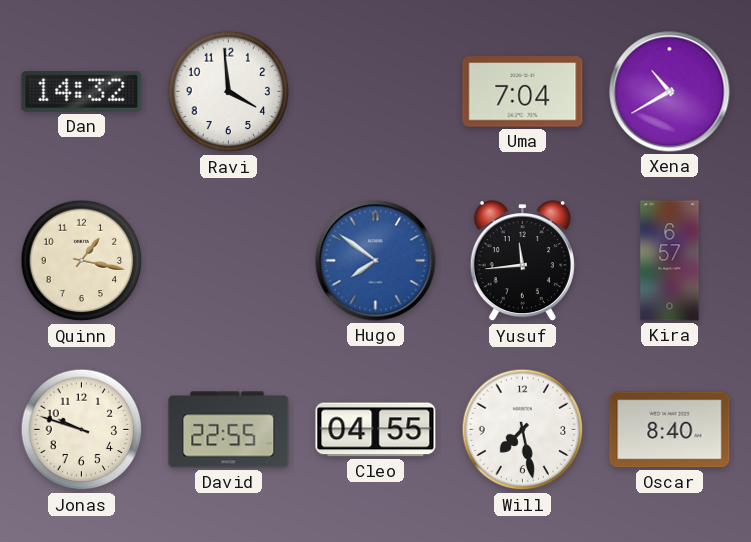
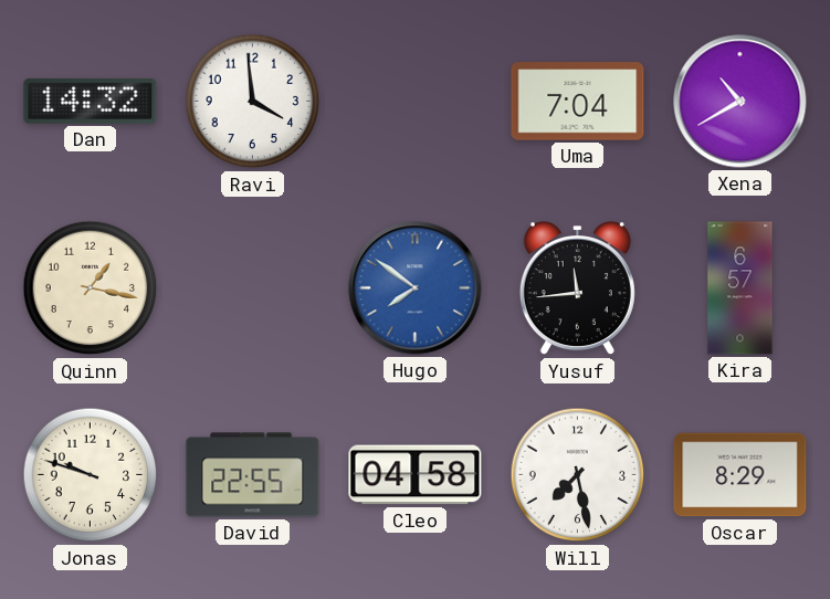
Cleo: 04:55 -> 04:58 (416, 475)
Oscar: 8:40 -> 8:29 (740, 475)
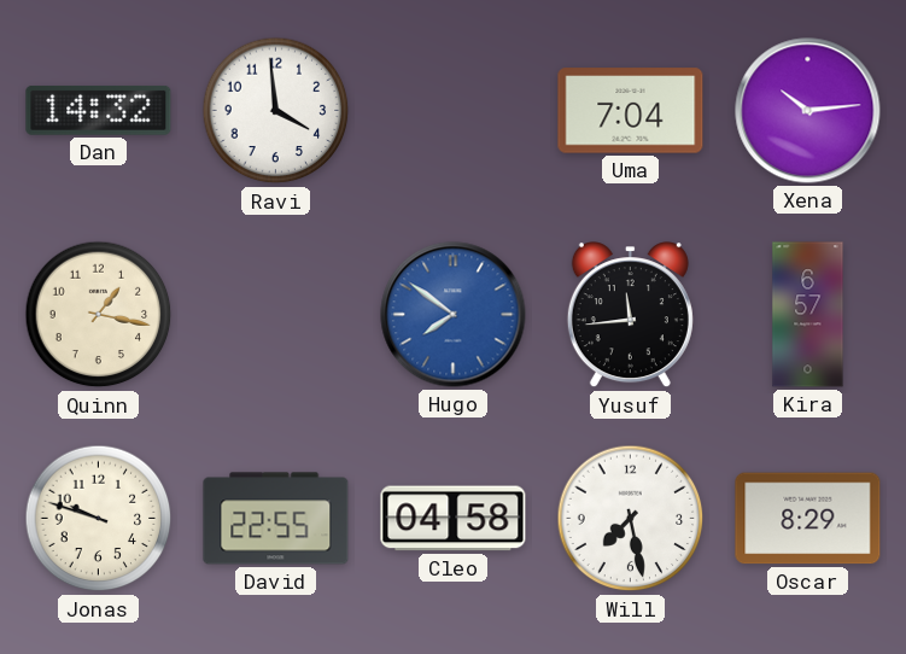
Xena: 10:40 -> 10:14 (808, 111)
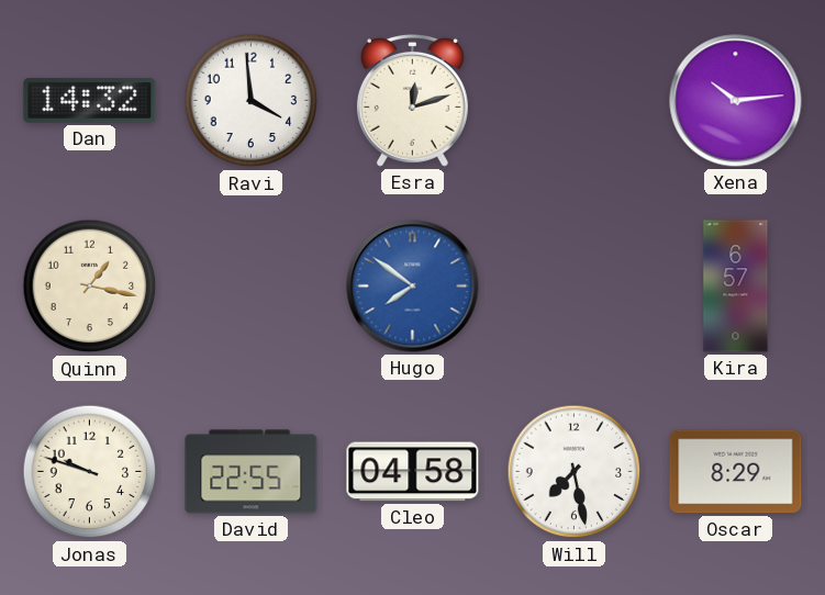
Esra: none -> 12:12 (412, 100)
Uma: 7:04 -> none (631, 111)
Yusuf: 11:44 -> none (630, 315)
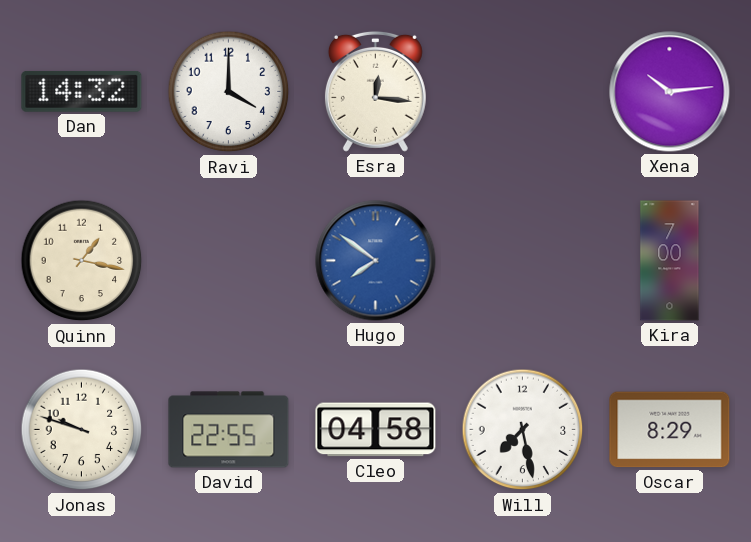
Ravi: 3:59 -> 4:00 (229, 92)
Esra: 12:12 -> 12:16 (375, 91)
Kira: 6:57 -> 7:00 (670, 261)
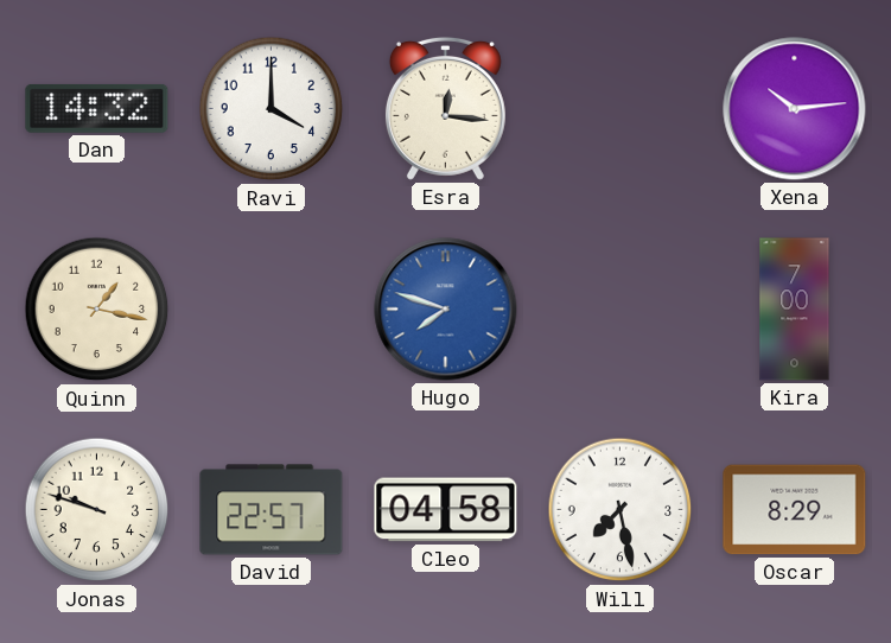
Hugo: 7:51 -> 7:48 (446, 310)
David: 22:55 -> 22:57 (272, 510)
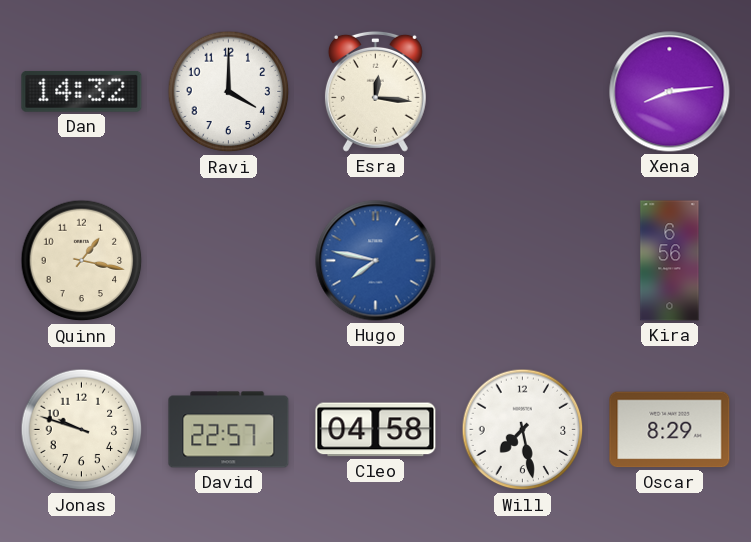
Xena: 10:14 -> 8:14 (670, 92)
Hugo: 7:48 -> 7:47 (376, 261)
Kira: 7:00 -> 6:56 (670, 261)
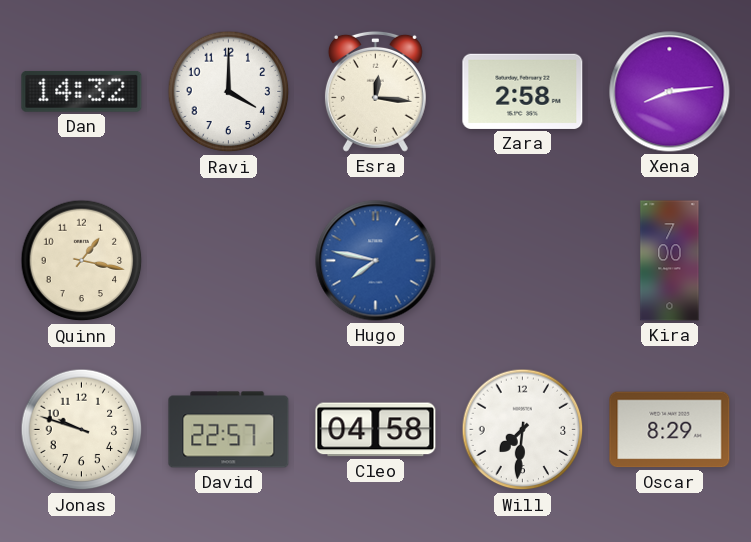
Zara: none -> 2:58 (523, 91)
Kira: 6:56 -> 7:00 (670, 261)
Will: 7:28 -> 7:31 (523, 430)
